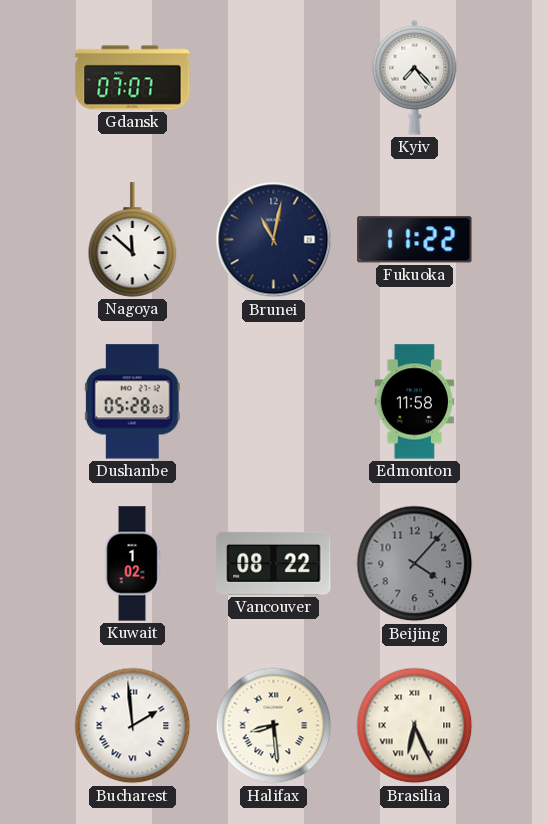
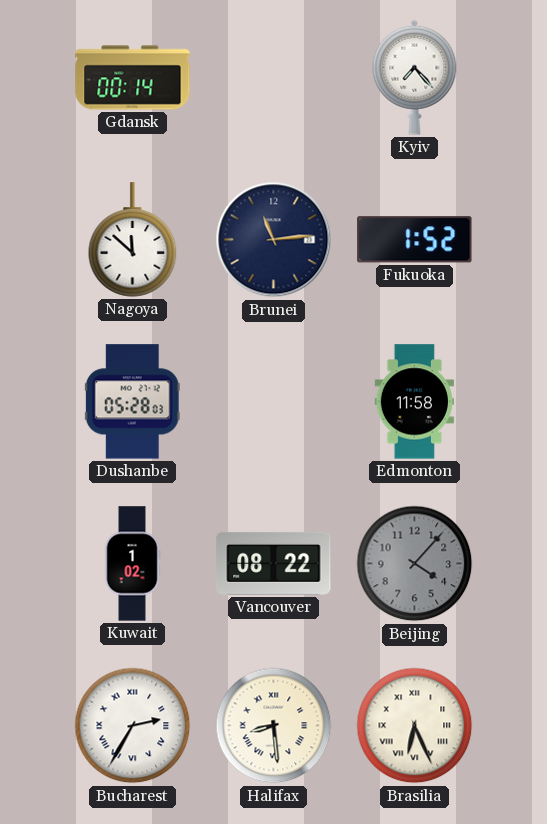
Gdansk: 07:07 -> 00:14 (133, 78)
Brunei: 11:02 -> 11:14 (274, 240)
Fukuoka: 11:22 -> 1:52 (415, 240)
Bucharest: 1:59 -> 2:35 (133, 726)
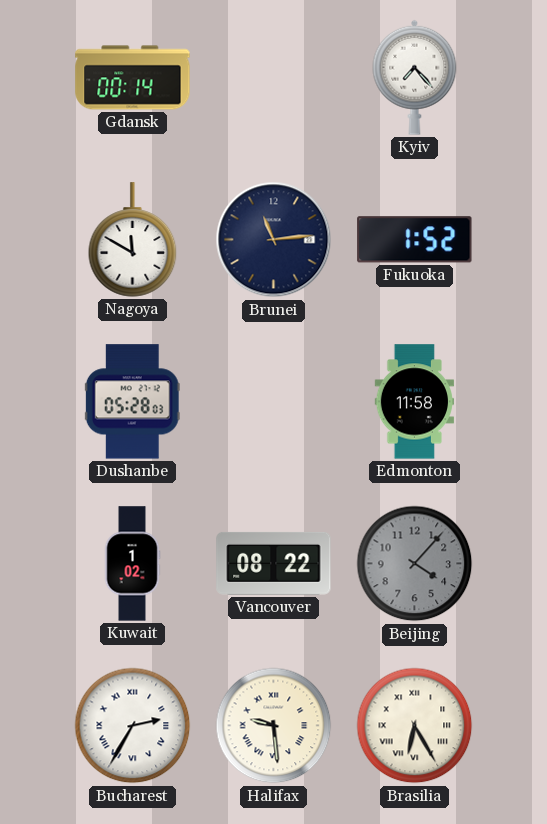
Nagoya: 11:52 -> 11:50 (133, 240)
Halifax: 8:29 -> 9:29 (274, 726)
Brasilia: 6:26 -> 6:25 (415, 726)
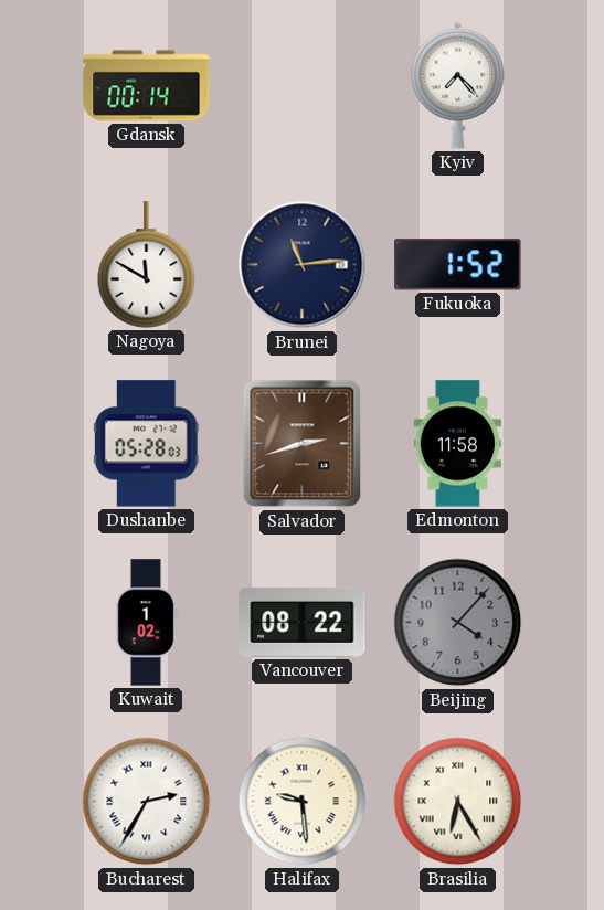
Salvador: none -> 2:42 (303, 444)
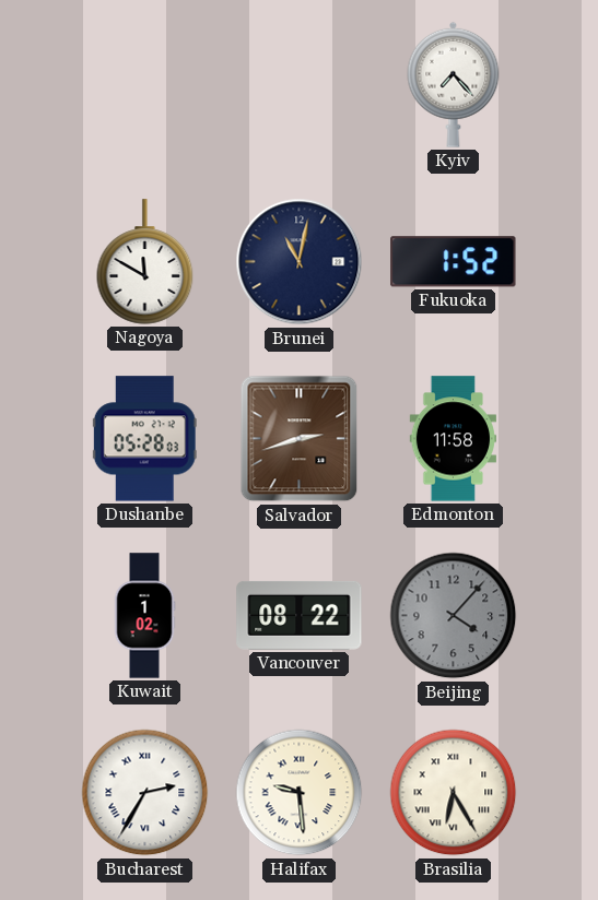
Gdansk: 00:14 -> none (147, 86)
Brunei: 11:14 -> 11:02 (300, 262)
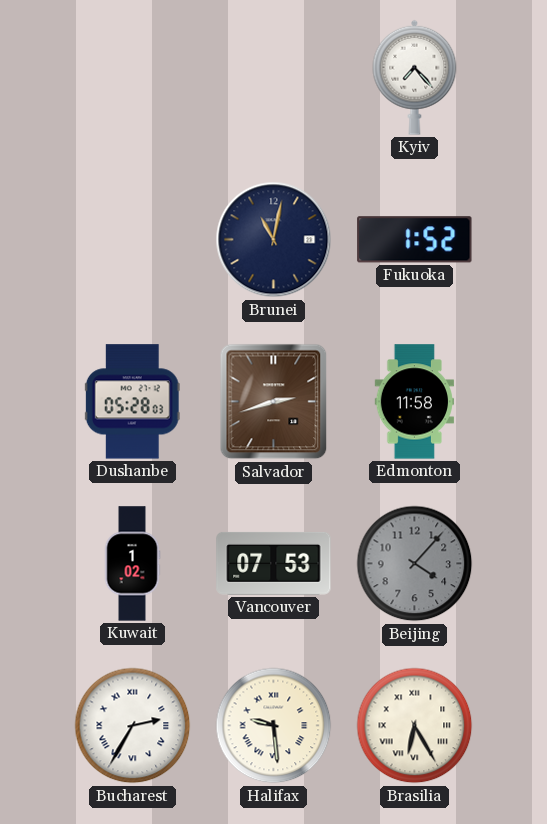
Nagoya: 11:50 -> none (145, 262)
Vancouver: 08:22 -> 07:53 (274, 563)
